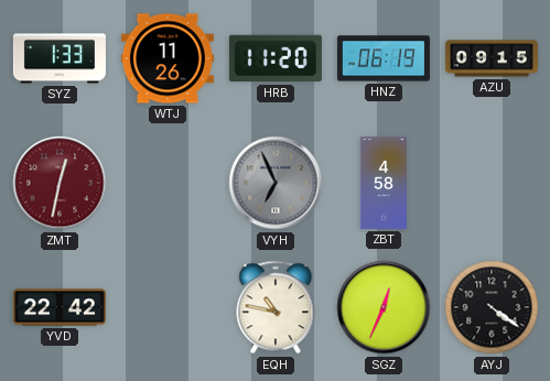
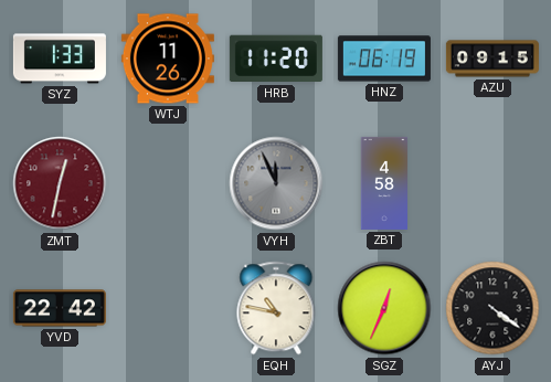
VYH: 6:56 -> 11:56 (276, 183)
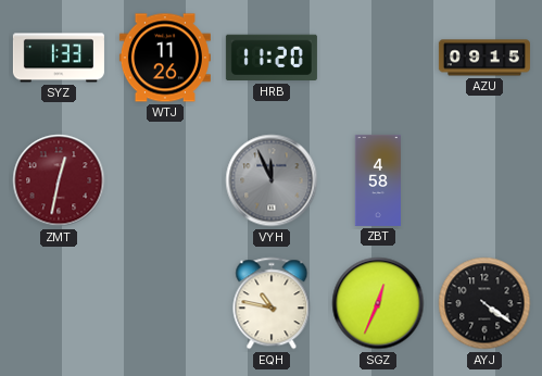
HNZ: 06:19 -> none (384, 59)
YVD: 22:42 -> none (60, 308)
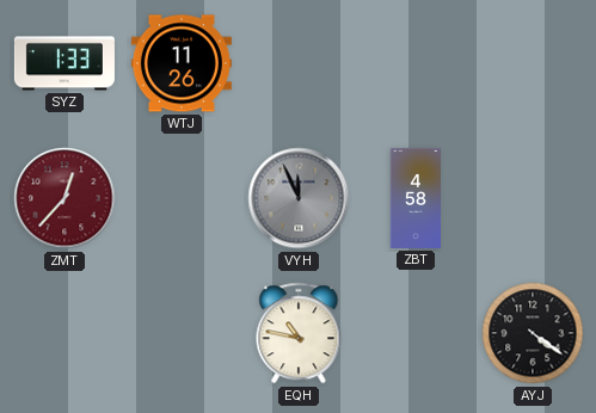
HRB: 11:20 -> none (272, 58)
AZU: 09:15 -> none (484, 58)
ZMT: 12:32 -> 12:37 (64, 198)
SGZ: 12:34 -> none (378, 303)
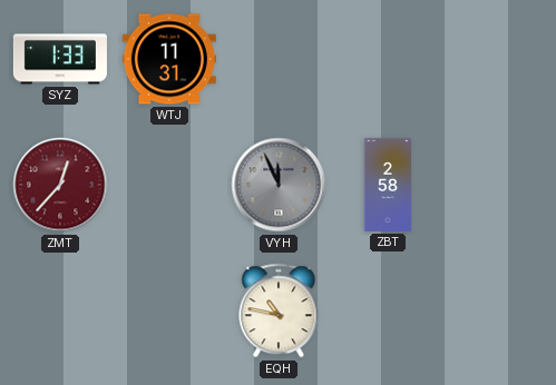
WTJ: 11:26 -> 11:31 (169, 59)
ZBT: 4:58 -> 2:58 (387, 185)
AYJ: 4:21 -> none (533, 333)
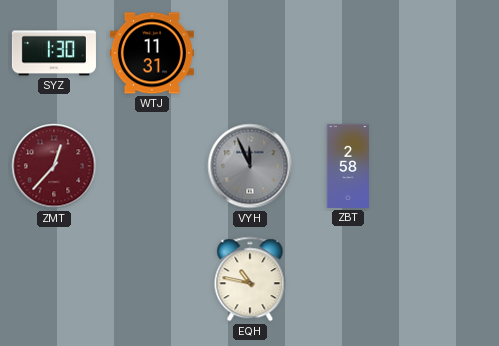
SYZ: 1:33 -> 1:30 (54, 53)
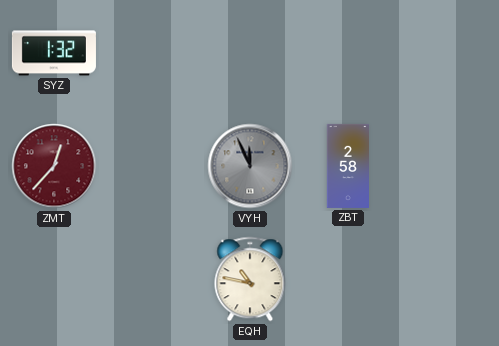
SYZ: 1:30 -> 1:32 (54, 53)
WTJ: 11:31 -> none (152, 53)
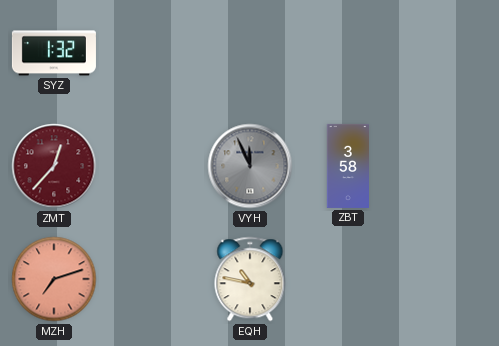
ZBT: 2:58 -> 3:58 (347, 166)
MZH: none -> 7:12 (54, 279)
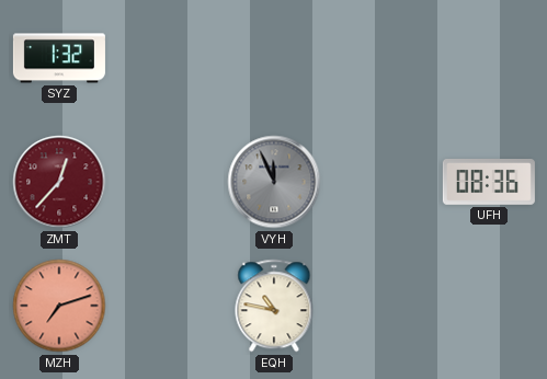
ZBT: 3:58 -> none (347, 166)
UFH: none -> 08:36 (489, 183)
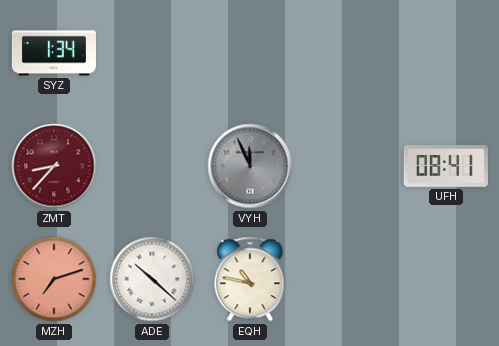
SYZ: 1:32 -> 1:34 (54, 53)
ZMT: 12:37 -> 8:37 (54, 166)
UFH: 08:36 -> 08:41 (446, 167)
ADE: none -> 10:22 (152, 279)
